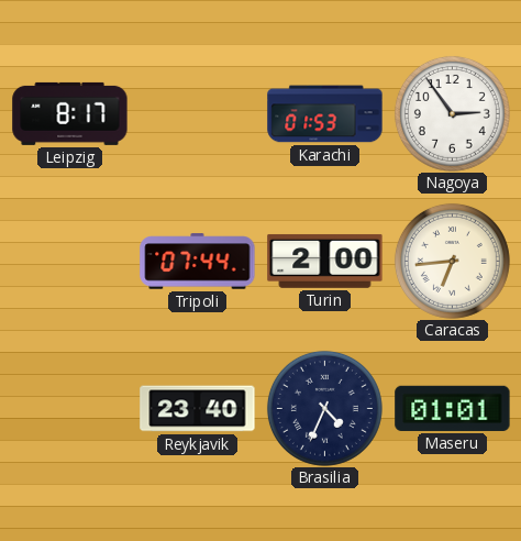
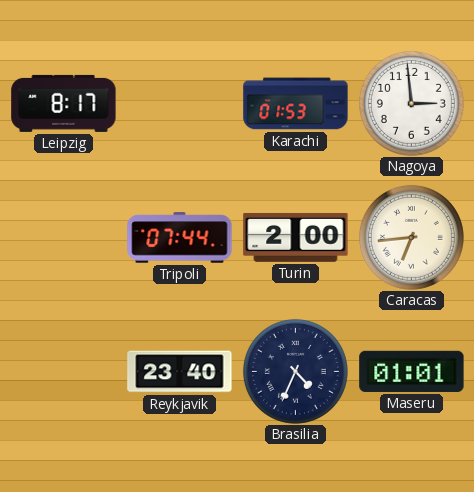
Nagoya: 2:54 -> 2:59 (411, 103)
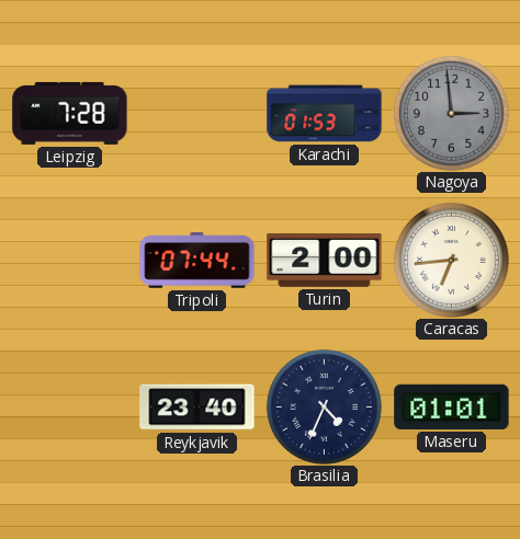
Leipzig: 8:17 -> 7:28 (70, 113)
Nagoya dial: white -> grey (451, 113)
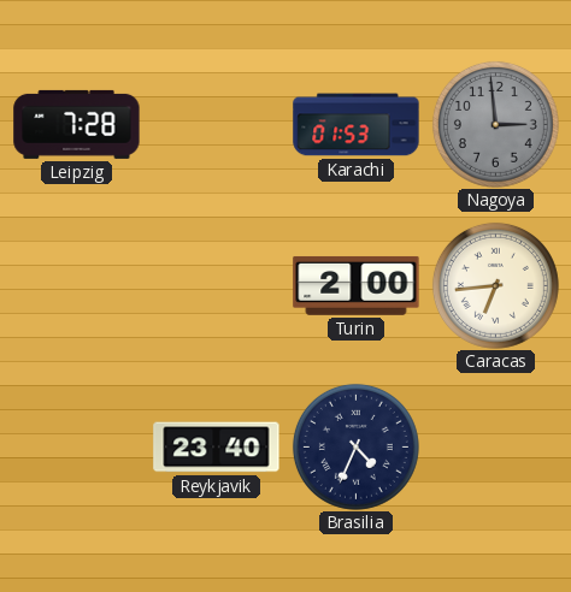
Tripoli: 07:44 -> none (197, 261)
Maseru: 01:01 -> none (452, 406)
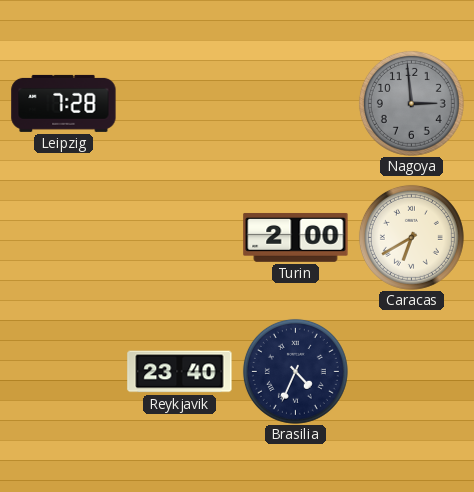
Karachi: 01:53 -> none (357, 125)
Caracas: 6:44 -> 6:40 (411, 237)
